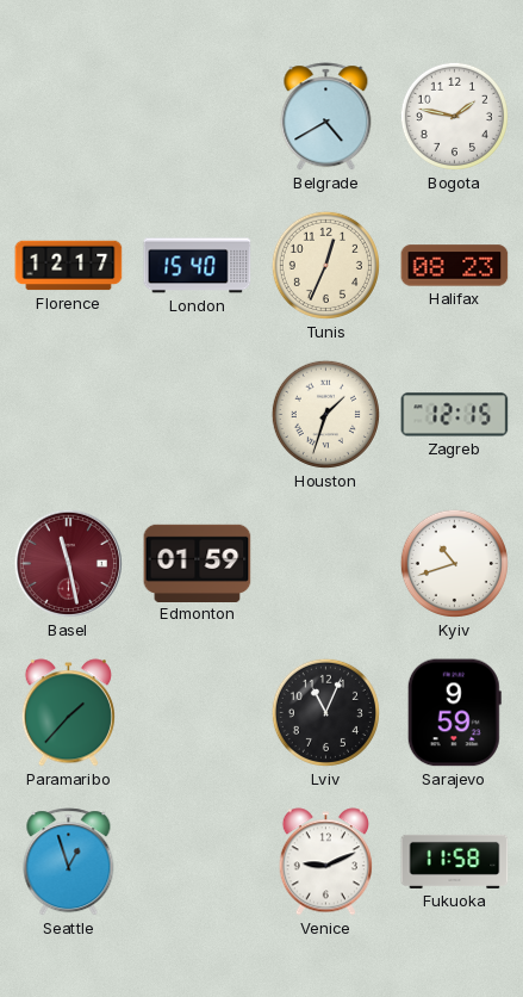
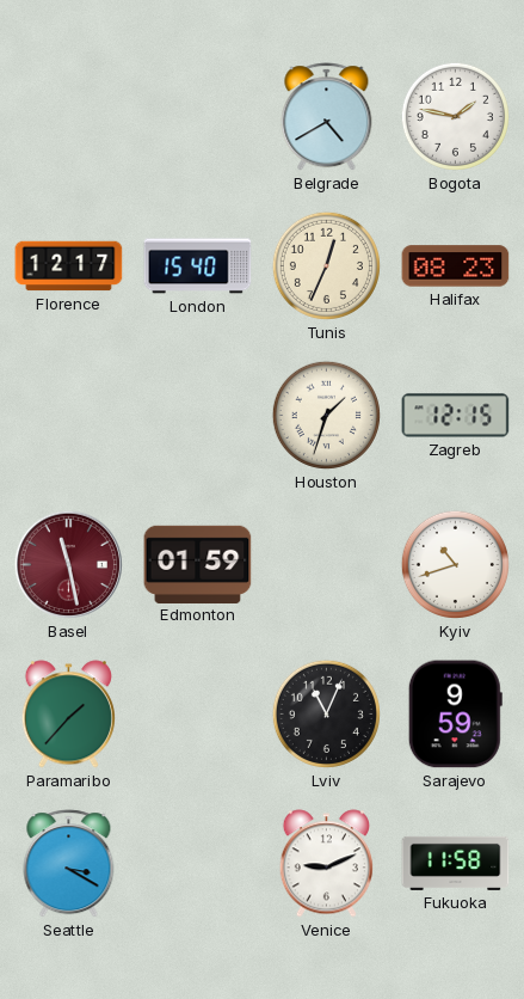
Seattle: 12:57 -> 3:20 (69, 864)
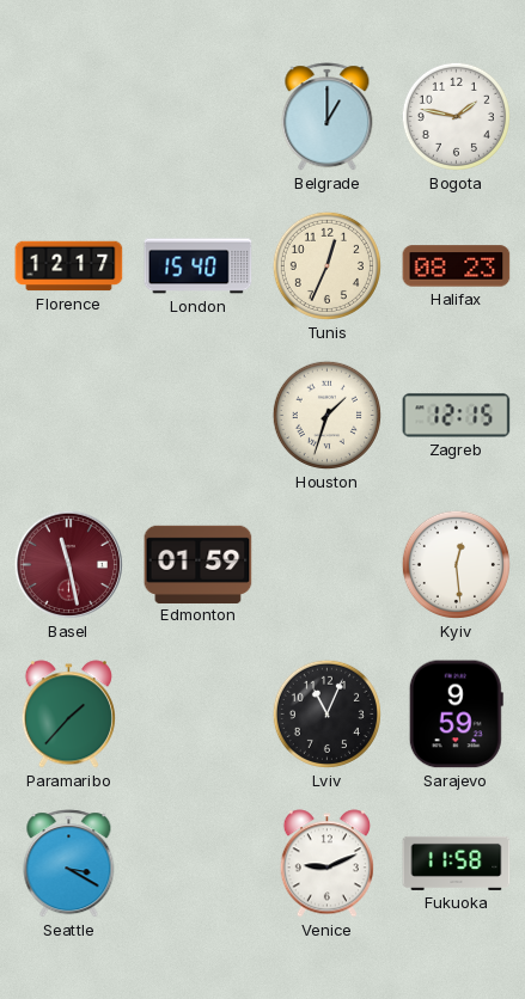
Belgrade: 4:40 -> 1:00 (328, 117)
Kyiv: 10:42 -> 12:29 (456, 564)
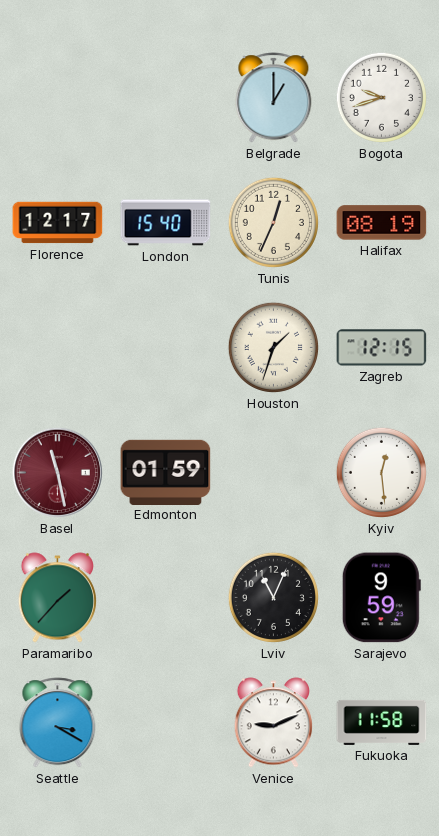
Bogota: 1:47 -> 9:42 (381, 97)
Halifax: 08:23 -> 08:19 (382, 223)
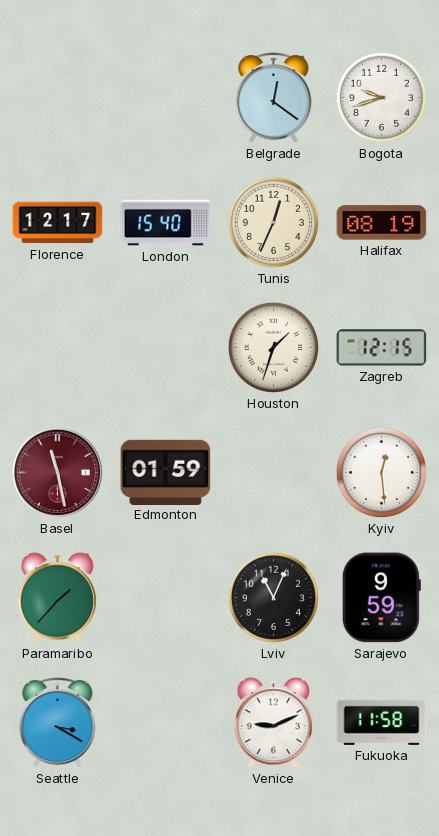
Belgrade: 1:00 -> 12:21 (274, 98)
